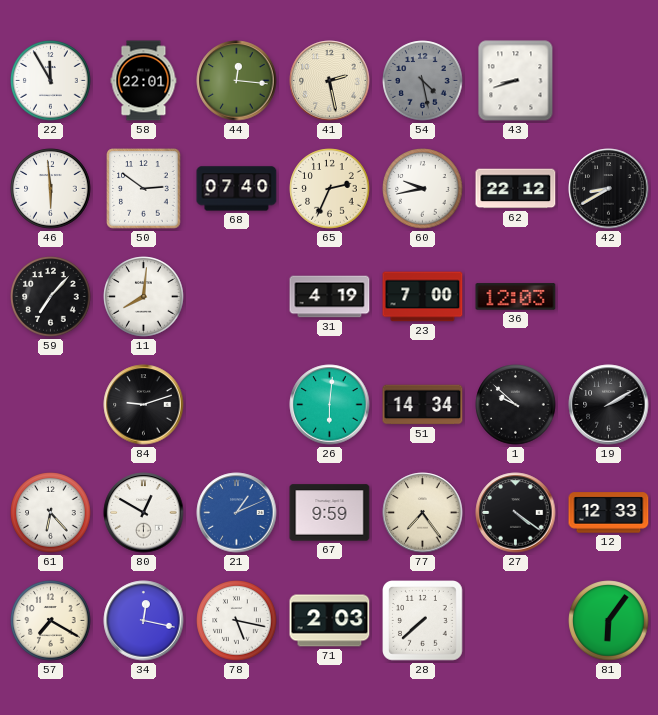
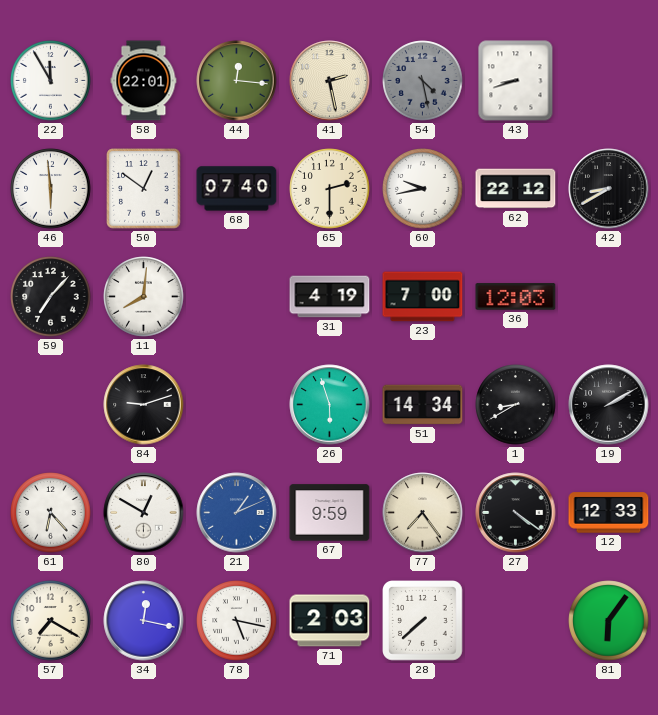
50: 2:51 -> 12:51 (144, 189)
65: 2:34 -> 2:30 (330, 189)
26: 6:01 -> 5:57 (330, 405)
1: 9:52 -> 8:40 (516, 405)
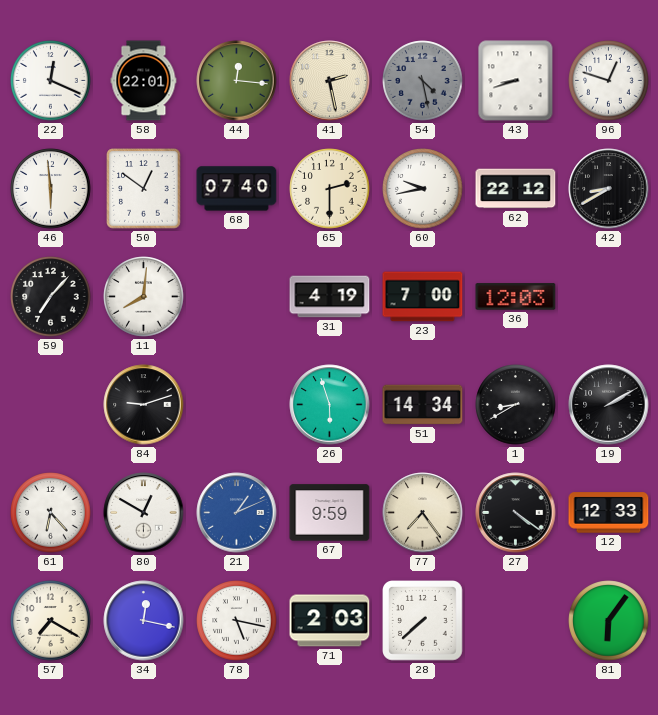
22: 11:55 -> 12:19 (51, 81)
96: none -> 12:48 (609, 81)
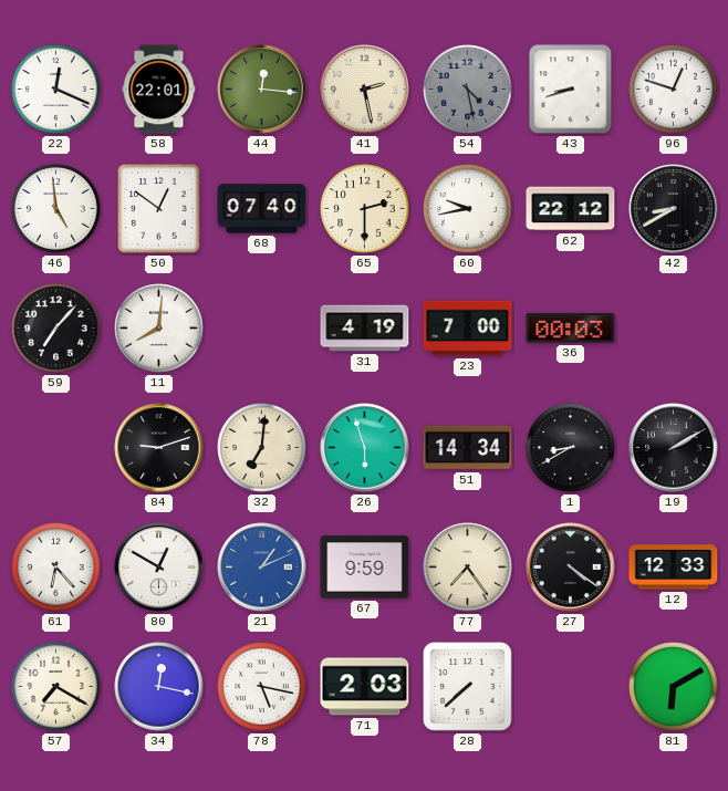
46: 5:59 -> 4:59 (56, 209)
36: 12:03 -> 00:03 (571, 329)
32: none -> 7:01 (262, 448)
81: 6:06 -> 6:10 (674, 687)
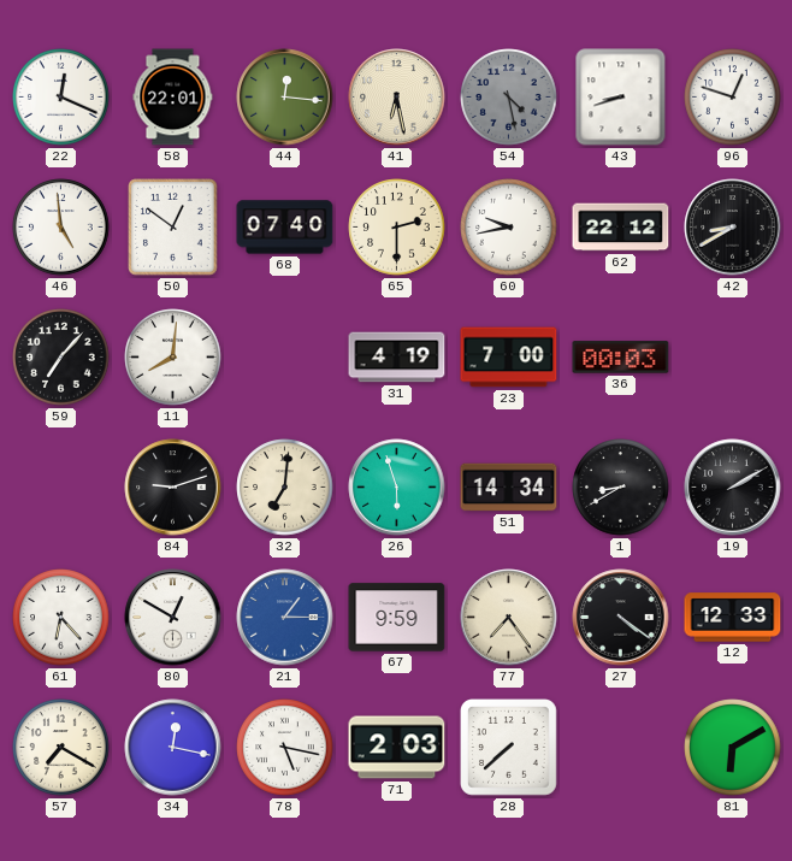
41: 2:28 -> 6:28 (397, 98)
21: 1:11 -> 1:15 (285, 618)
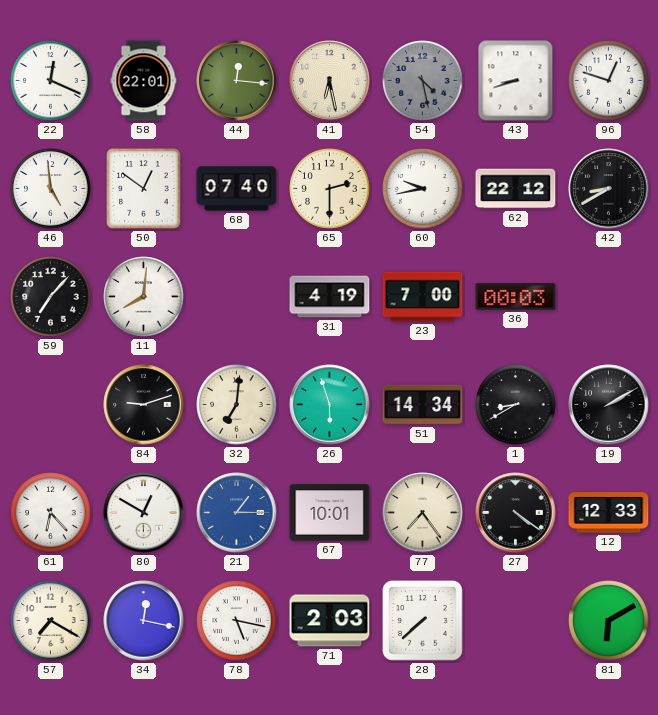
67: 9:59 -> 10:01 (330, 513)
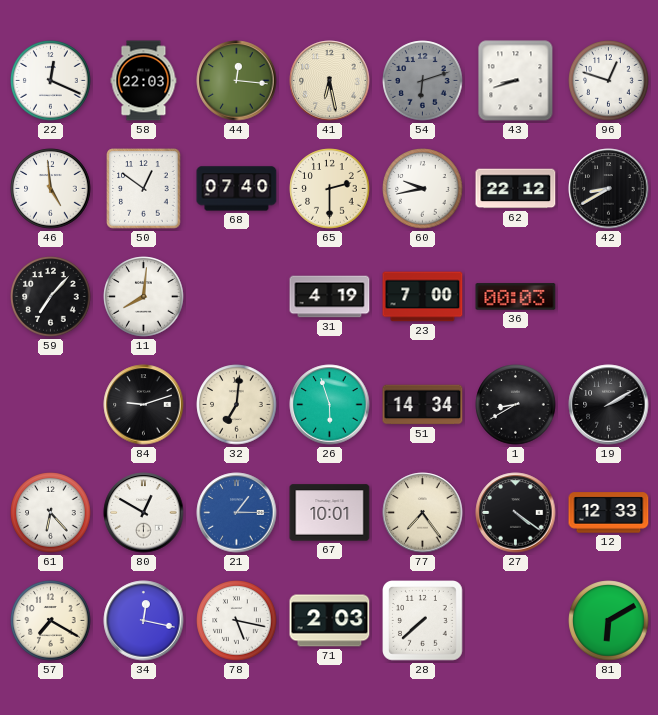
58: 22:01 -> 22:03 (144, 81)
54: 4:28 -> 6:12 (423, 81)
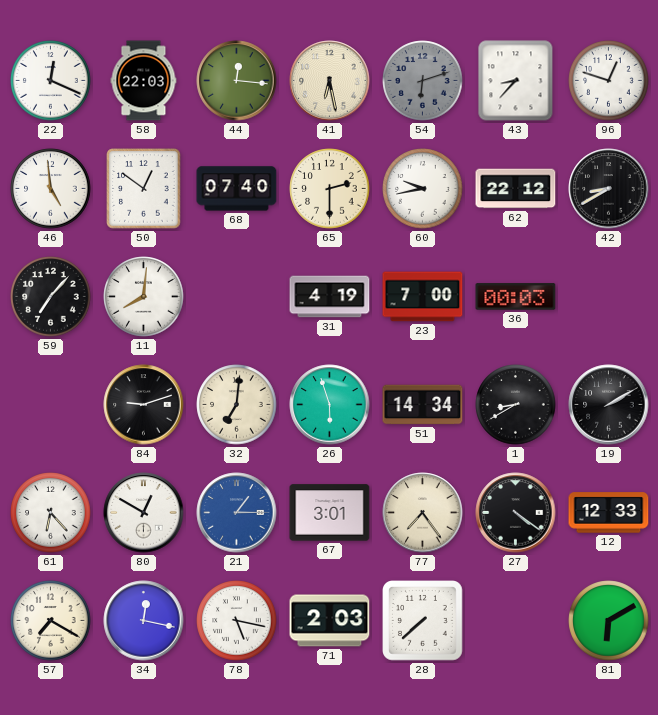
43: 8:42 -> 8:37 (516, 81)
67: 10:01 -> 3:01 (330, 513)
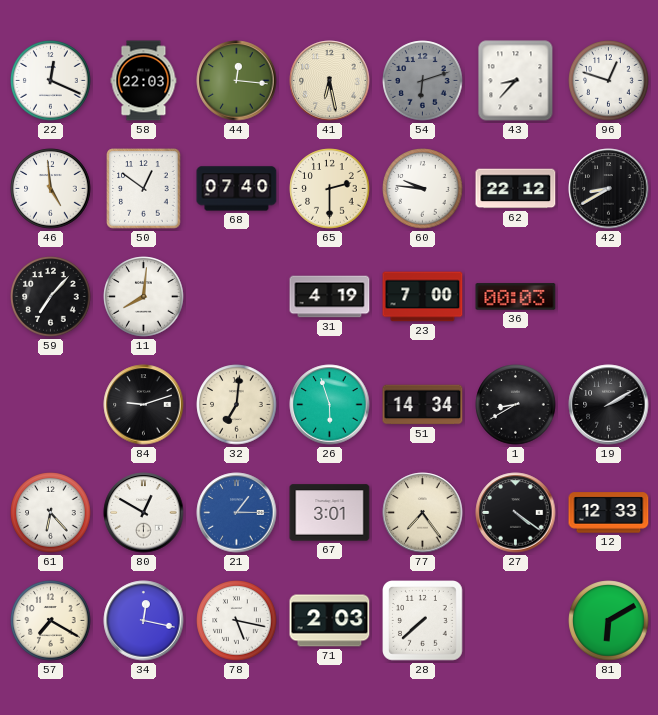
60: 9:43 -> 9:46 (423, 189)
